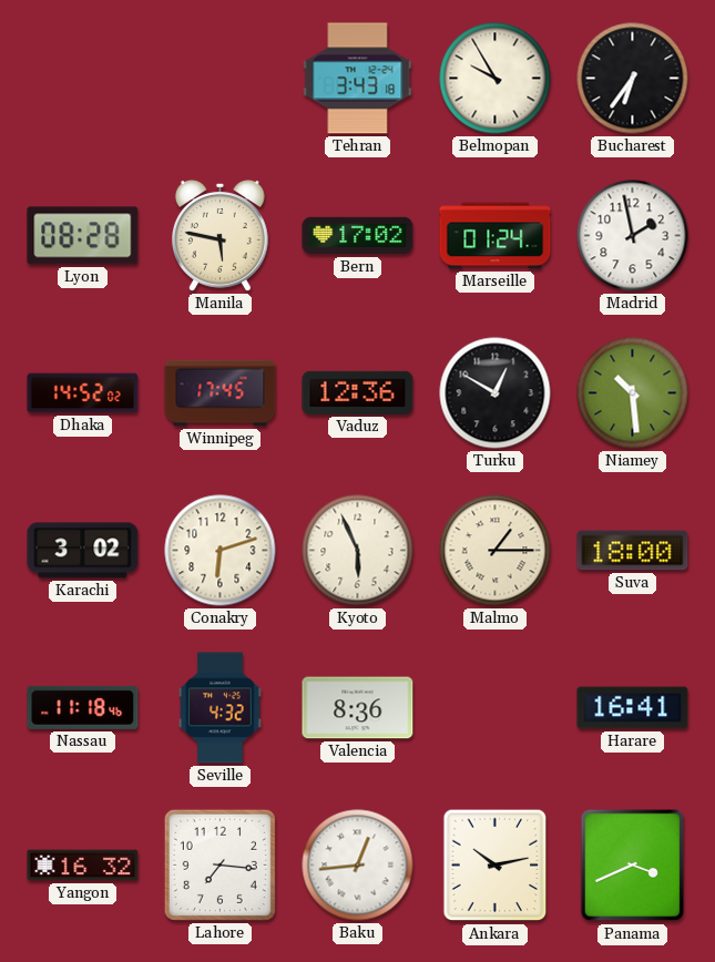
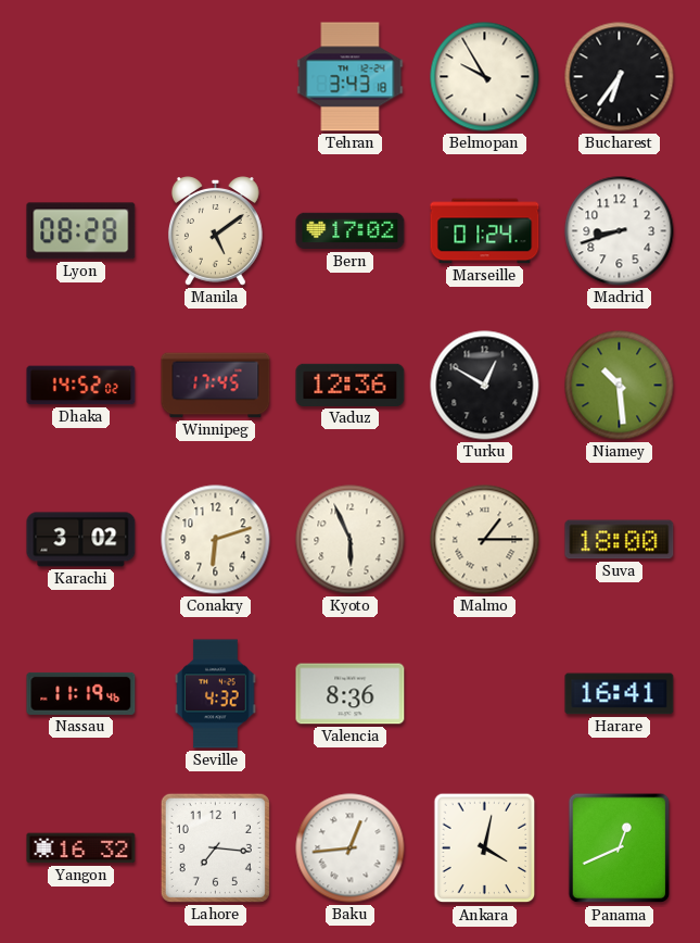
Manila: 5:47 -> 5:09 (215, 231)
Madrid: 1:58 -> 8:42 (620, 231)
Nassau: 11:18 -> 11:19 (81, 693)
Ankara: 10:13 -> 4:02 (485, 848)
Panama: 3:41 -> 12:41 (620, 848)
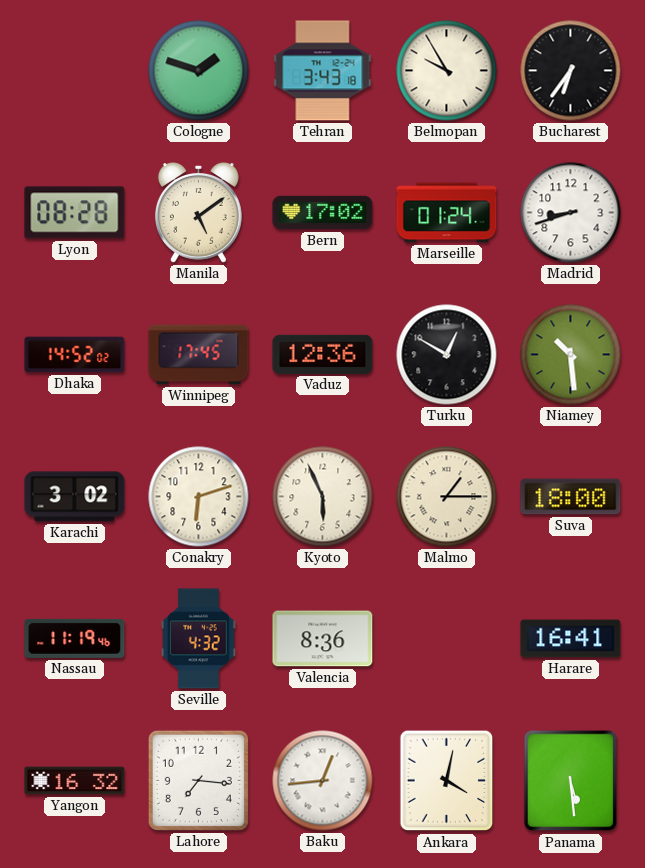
Cologne: none -> 1:48 (199, 71)
Panama: 12:41 -> 5:29 (571, 781)
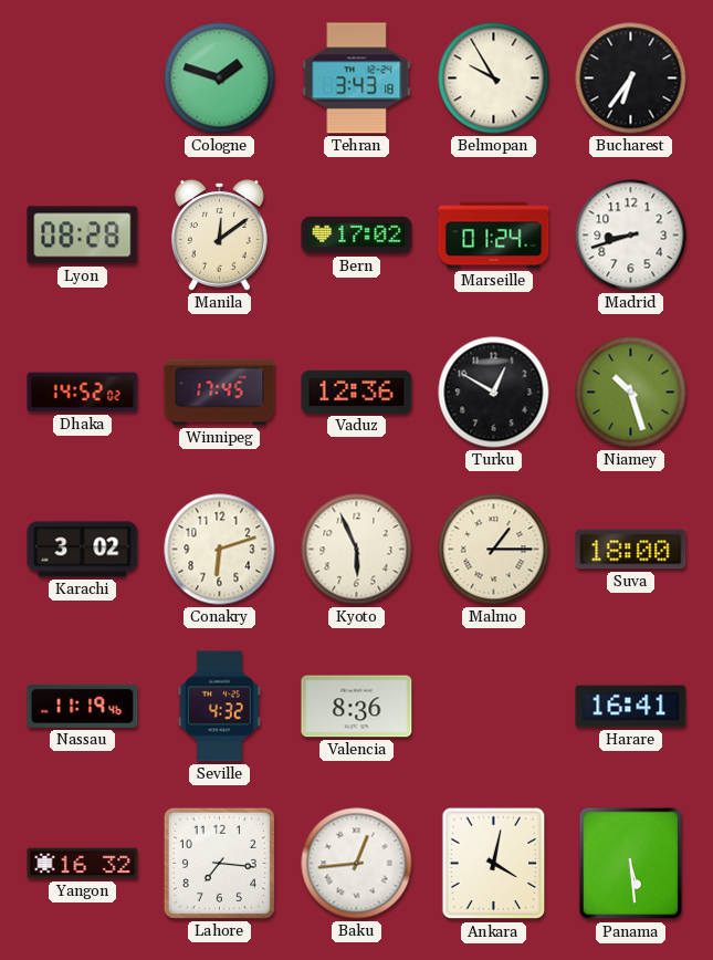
Manila: 5:09 -> 12:09 (219, 236)
Niamey: 10:29 -> 10:27 (631, 393)
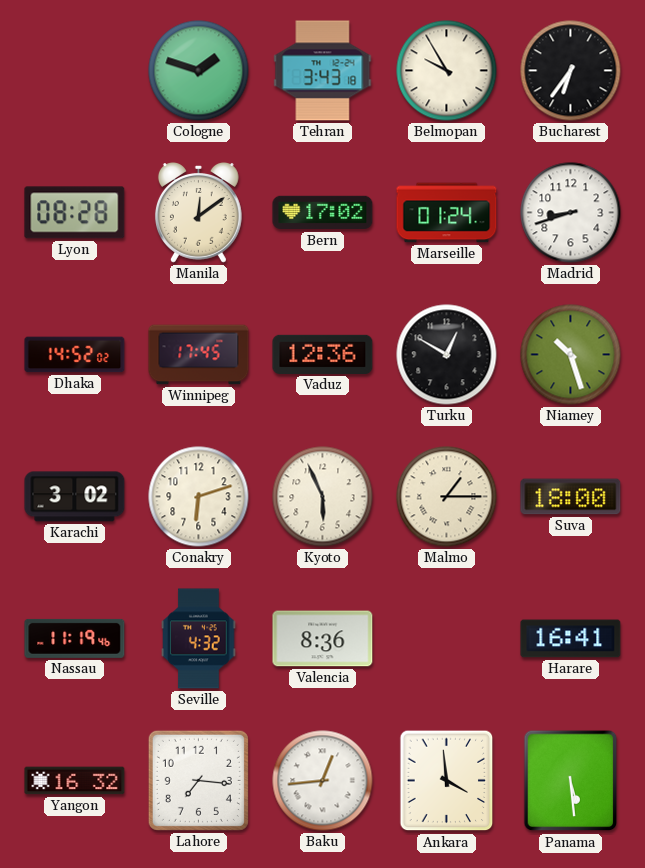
Ankara: 4:02 -> 3:59 (447, 781)
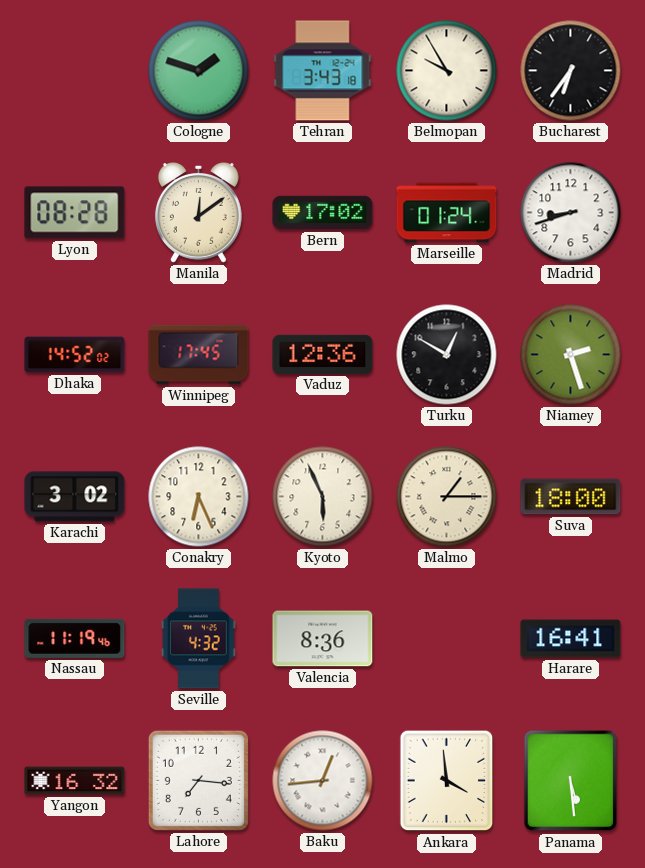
Niamey: 10:27 -> 2:27 (571, 355)
Conakry: 6:12 -> 6:26 (199, 497)
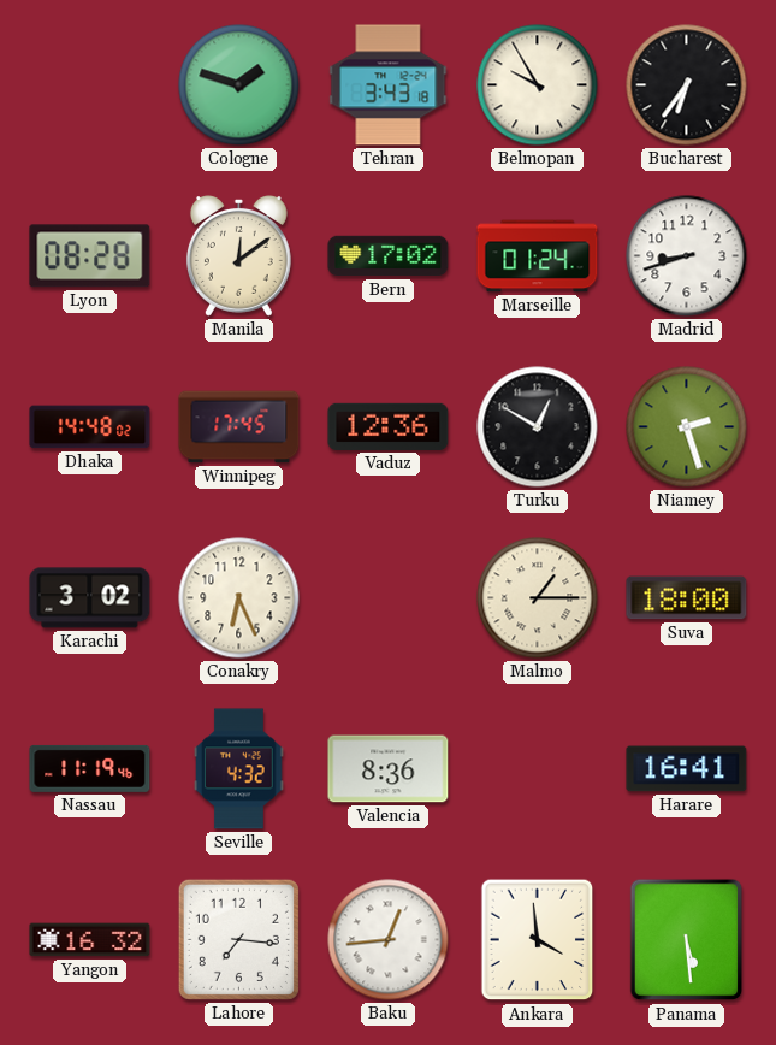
Dhaka: 14:52 -> 14:48 (90, 427)
Kyoto: 5:56 -> none (323, 497)
